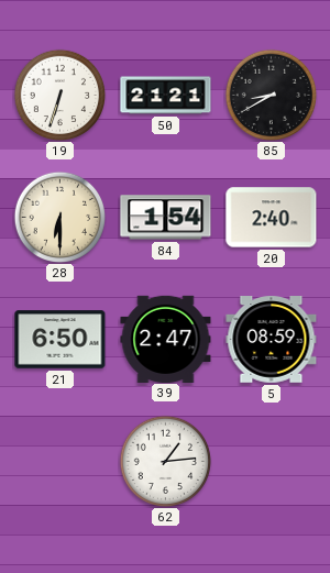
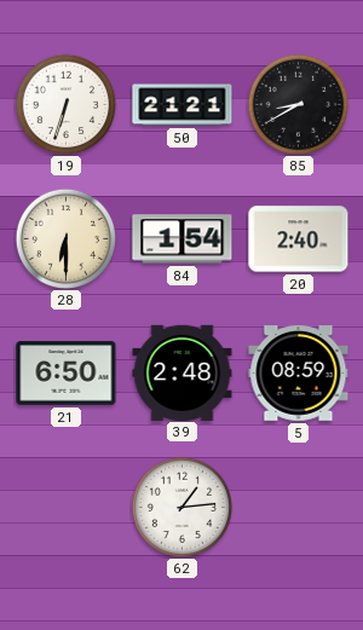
39: 2:47 -> 2:48 (183, 372)
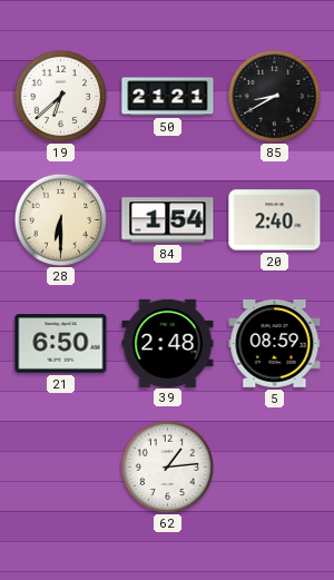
19: 6:33 -> 6:38 (60, 96)
